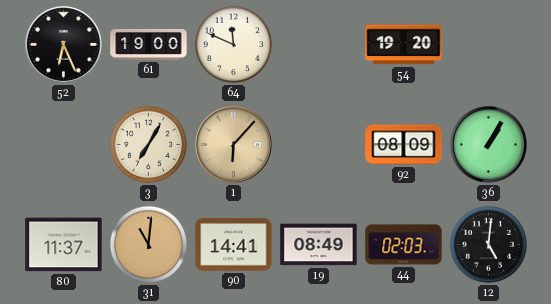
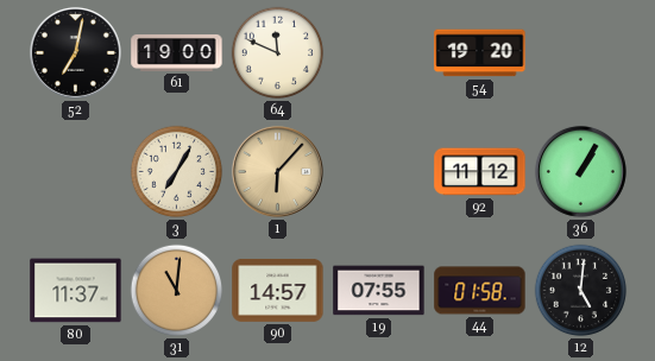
52: 6:26 -> 7:02 (75, 52)
92: 08:09 -> 11:12 (480, 172)
90: 14:41 -> 14:57 (278, 290)
19: 08:49 -> 07:55 (379, 291)
44: 02:03 -> 01:58 (480, 291)
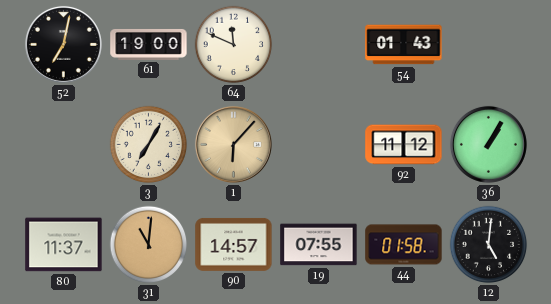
54: 19:20 -> 01:43 (404, 45)
